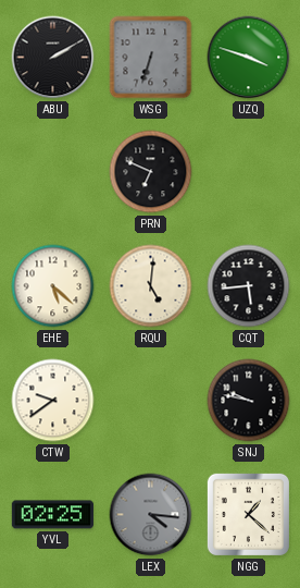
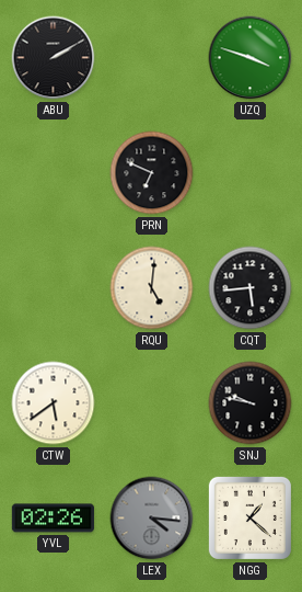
WSG: 6:33 -> none (151, 58)
EHE: 5:22 -> none (53, 286)
CTW: 9:39 -> 5:39 (54, 403)
YVL: 02:25 -> 02:26 (53, 519)
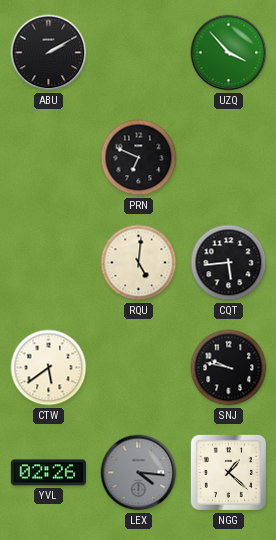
UZQ: 3:48 -> 3:53 (229, 53)
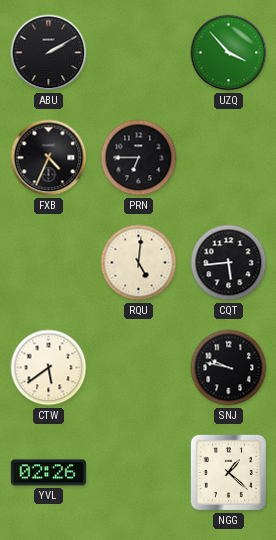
FXB: none -> 4:34 (49, 158)
PRN: 6:49 -> 6:45 (139, 158)
LEX: 4:16 -> none (139, 473)
